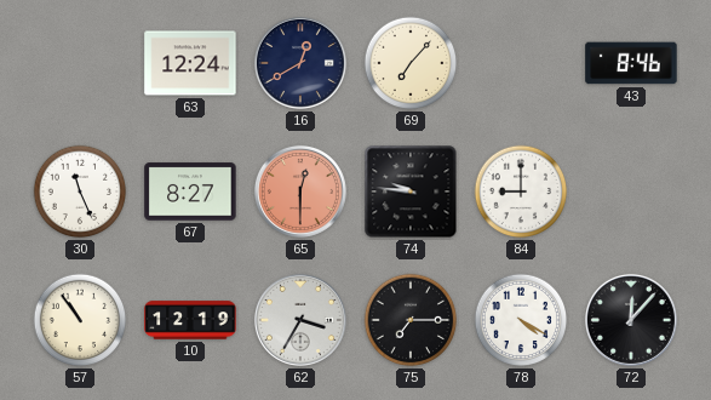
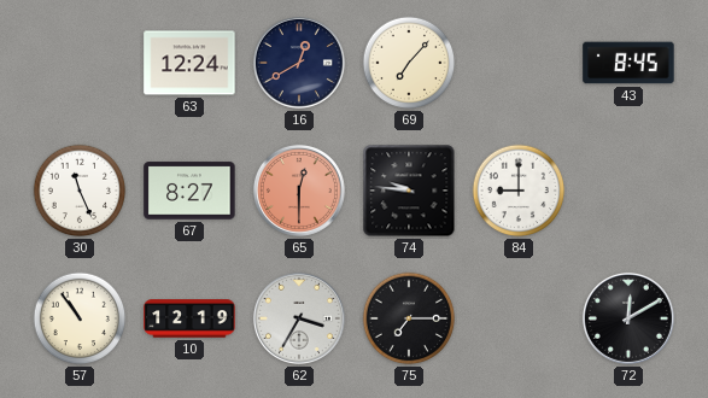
43: 8:46 -> 8:45 (628, 63)
78: 4:20 -> none (521, 320)
72: 12:07 -> 12:10 (628, 318)
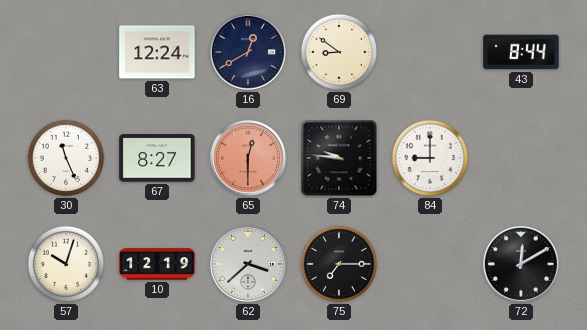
69: 7:07 -> 8:51 (339, 52)
43: 8:45 -> 8:44 (521, 52)
57: 10:54 -> 10:03 (66, 264)
62: 3:35 -> 3:38 (248, 264)
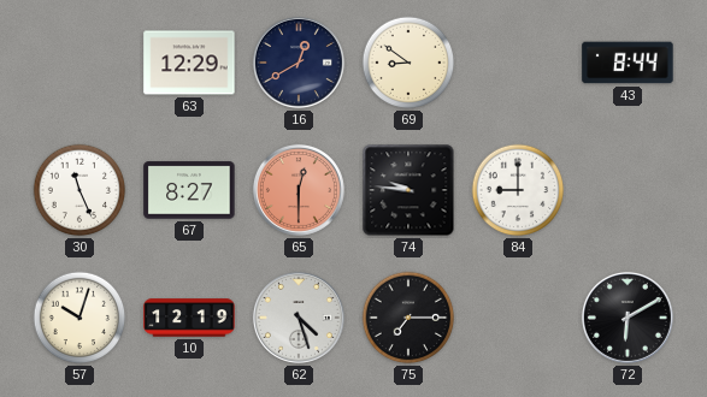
63: 12:24 -> 12:29 (189, 63)
62: 3:38 -> 4:27 (299, 318)
72: 12:10 -> 6:10 (628, 318)
